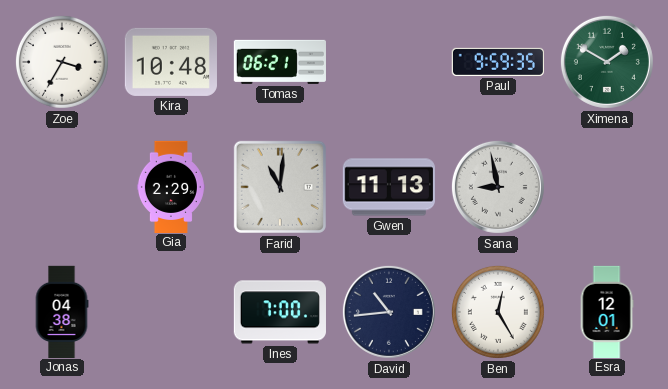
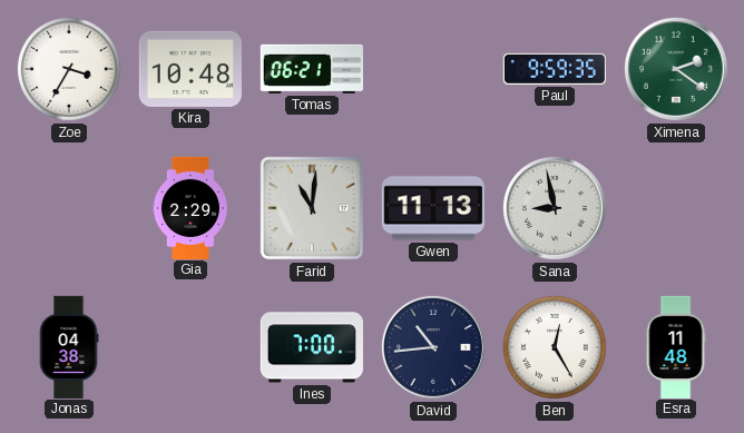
Ximena: 1:50 -> 2:21 (676, 69)
Esra: 12:01 -> 11:48 (676, 346)
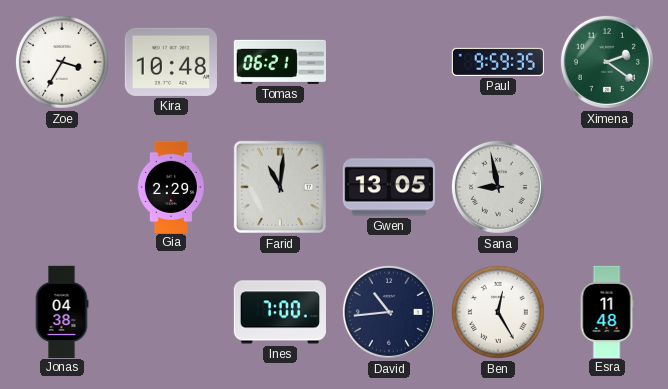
Gwen: 11:13 -> 13:05 (389, 187)
